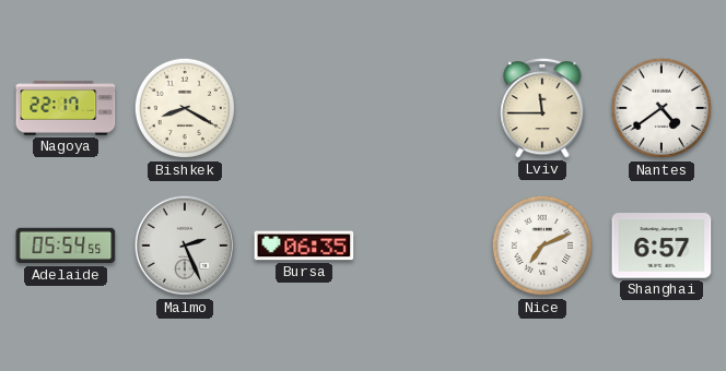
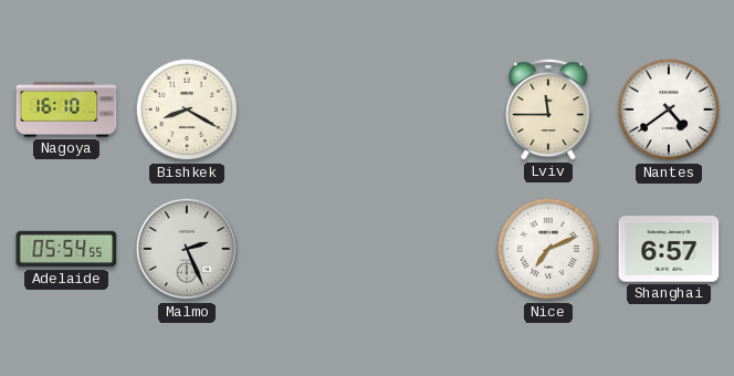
Nagoya: 22:17 -> 16:10 (66, 109)
Bursa: 06:35 -> none (304, 246)
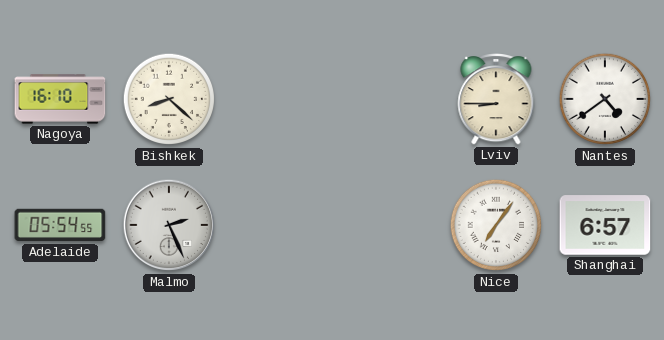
Bishkek: 8:20 -> 8:22 (169, 99)
Lviv: 11:45 -> 8:45 (496, 99)
Nice: 7:11 -> 7:06 (496, 225)
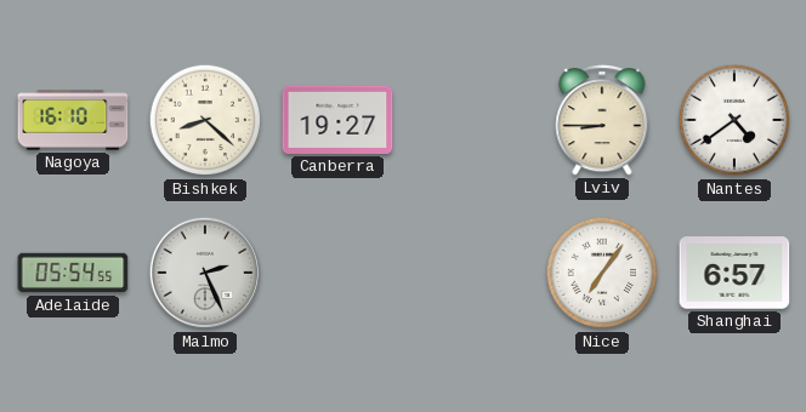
Canberra: none -> 19:27 (337, 120)
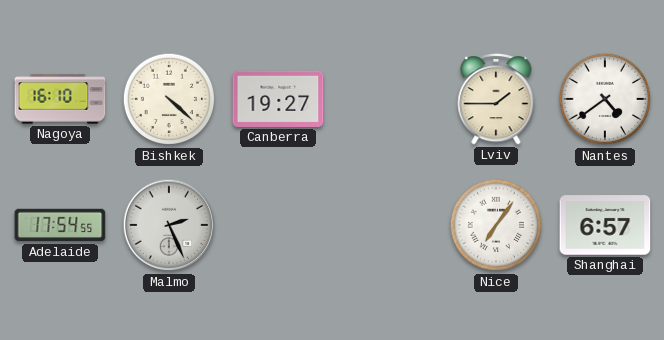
Bishkek: 8:22 -> 4:22 (169, 99)
Lviv: 8:45 -> 1:45 (496, 99)
Adelaide: 05:54 -> 17:54 (60, 225)
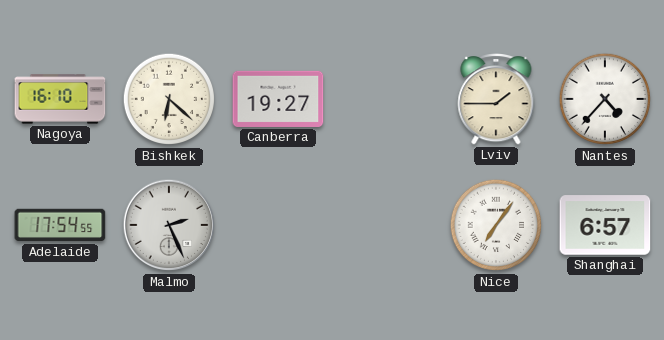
Bishkek: 4:22 -> 6:22 (169, 99)
Nantes: 4:39 -> 4:37 (605, 99)
